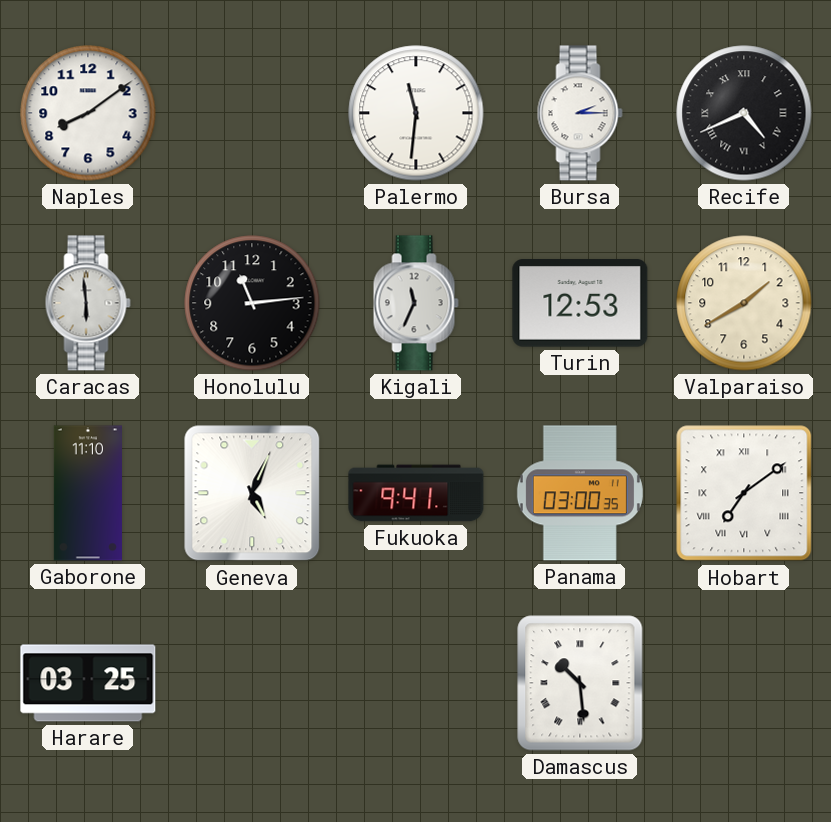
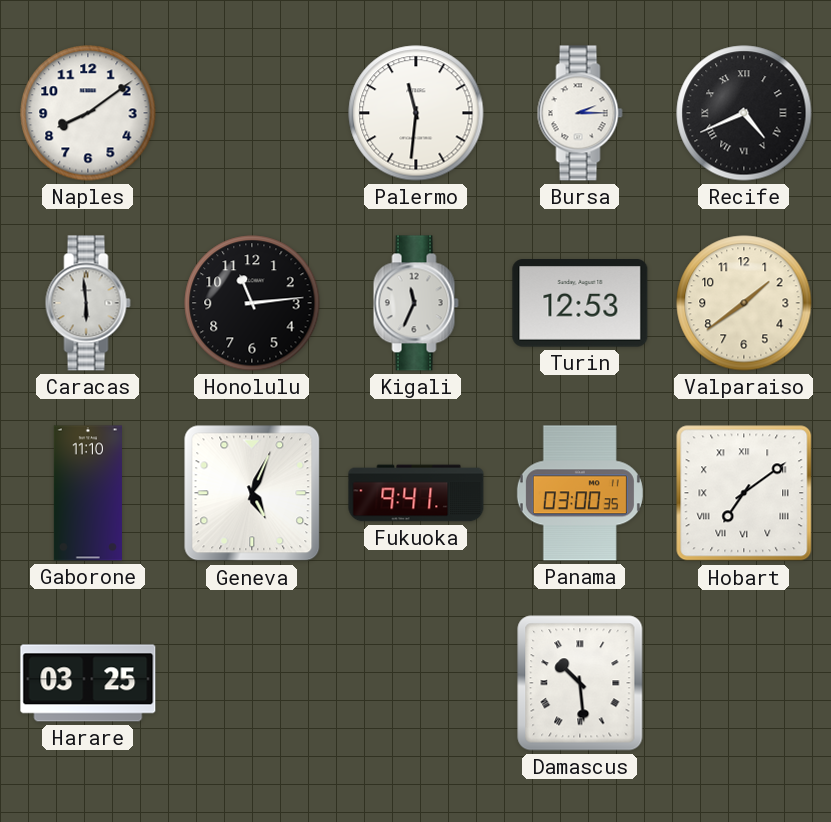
Valparaiso: 1:40 -> 1:39 (744, 303)
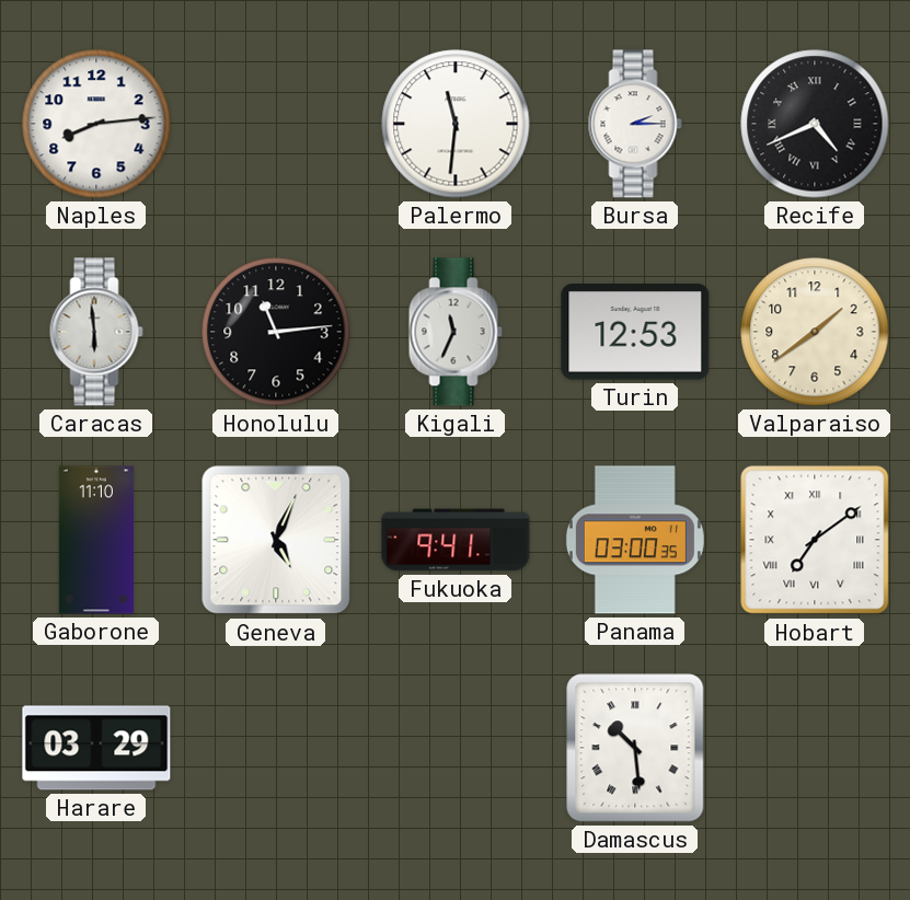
Naples: 8:09 -> 8:14 (96, 124)
Harare: 03:25 -> 03:29 (96, 748)
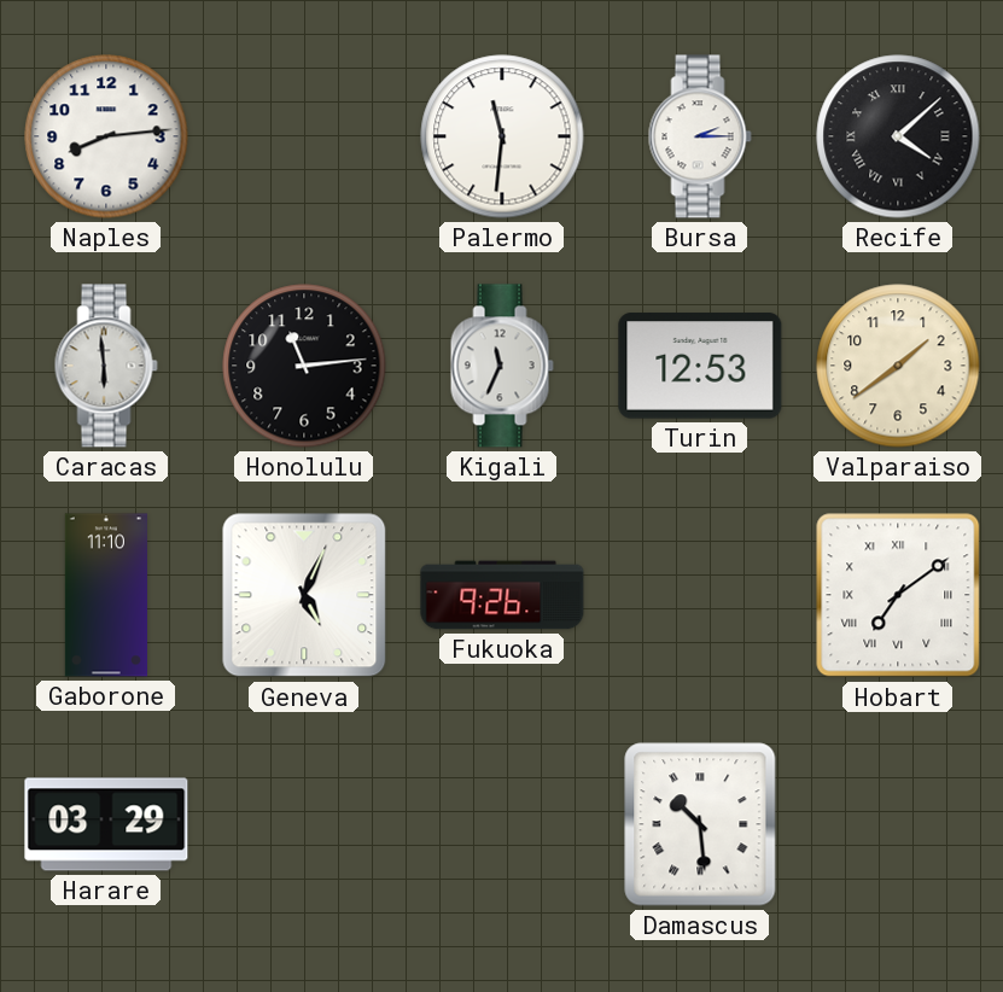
Recife: 4:41 -> 4:08 (898, 136)
Fukuoka: 9:41 -> 9:26 (502, 595)
Panama: 03:00 -> none (635, 540)
